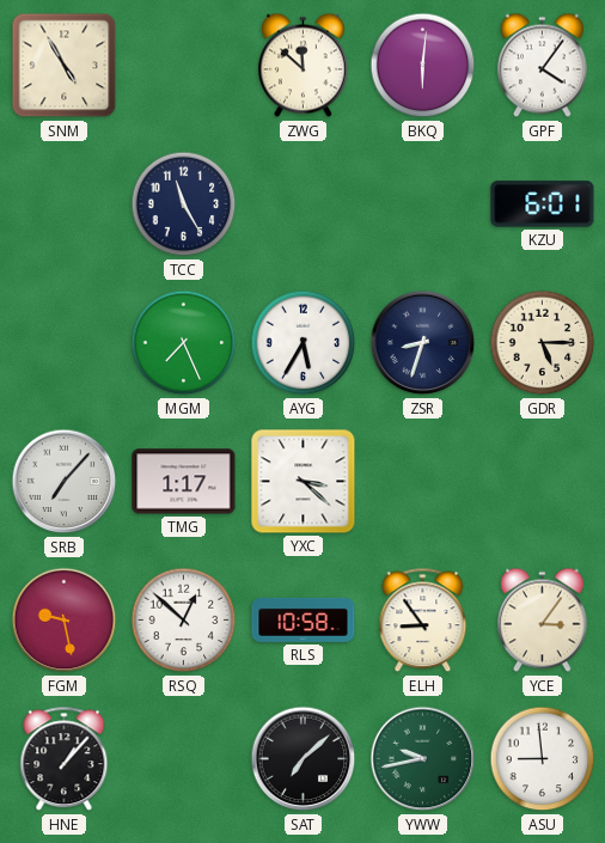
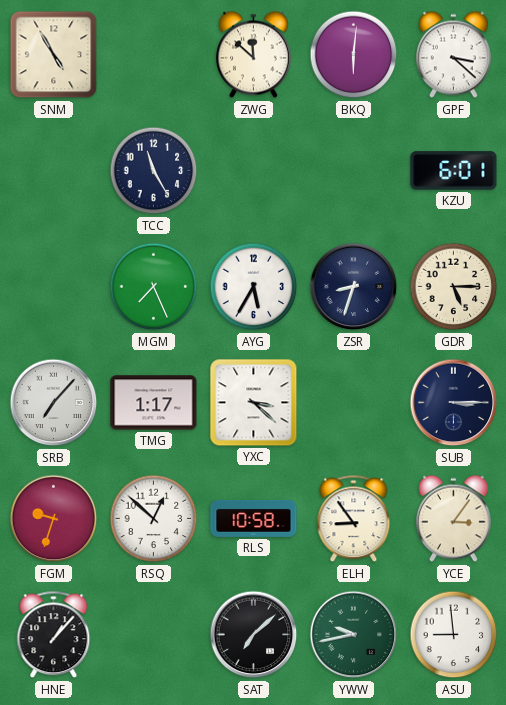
GPF: 4:06 -> 3:22 (453, 55)
SUB: none -> 3:15 (454, 403)
FGM: 9:28 -> 9:33 (54, 519)
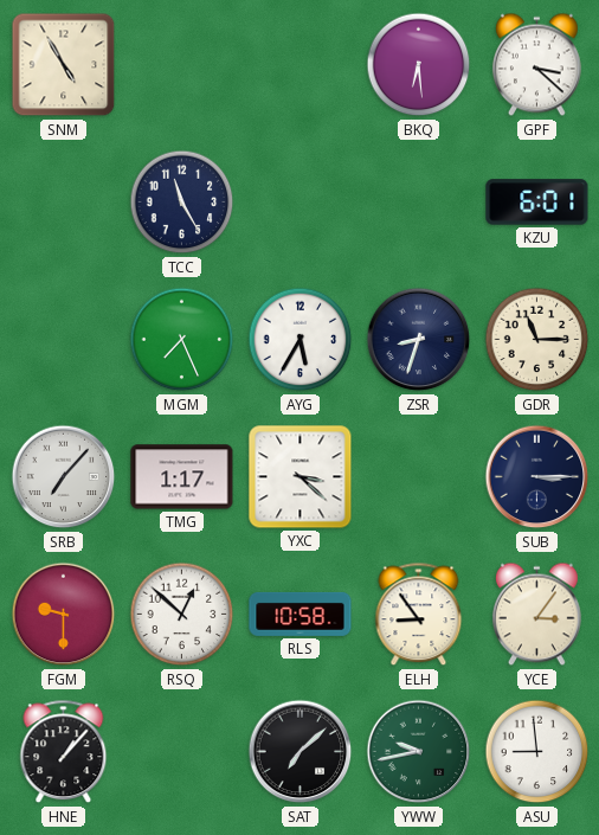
ZWG: 11:52 -> none (253, 55)
BKQ: 6:01 -> 6:29 (419, 65)
GDR: 5:15 -> 11:15 (537, 340)
FGM: 9:33 -> 9:30 (64, 615)
